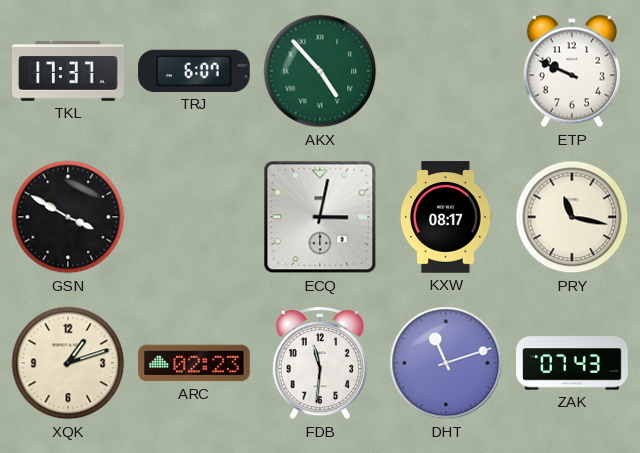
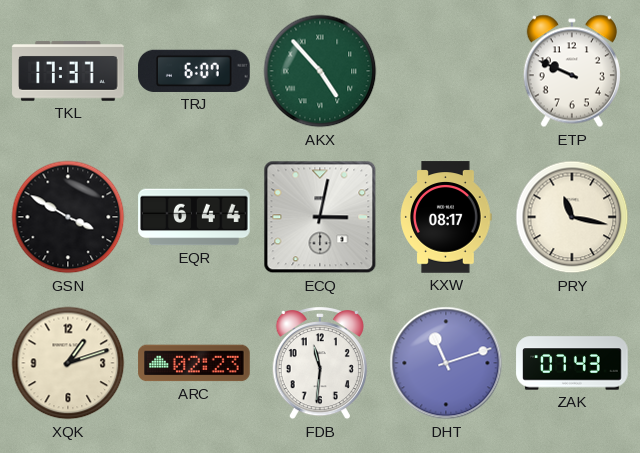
EQR: none -> 6:44 (194, 217)
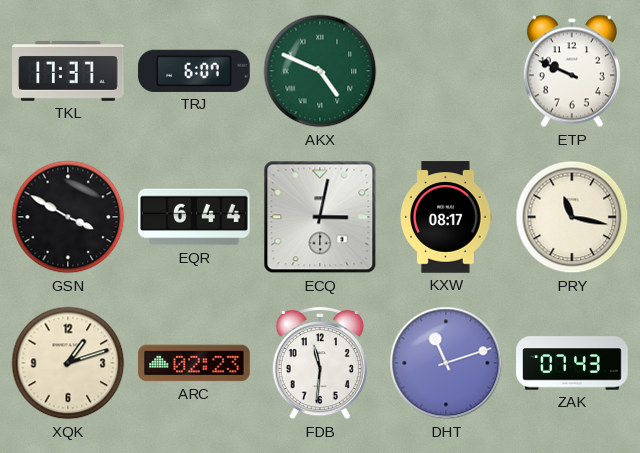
AKX: 4:53 -> 4:49 (320, 71)
